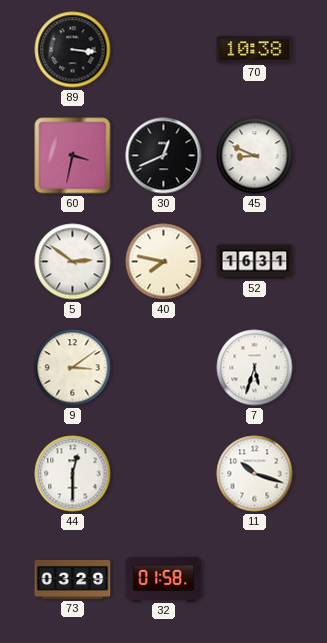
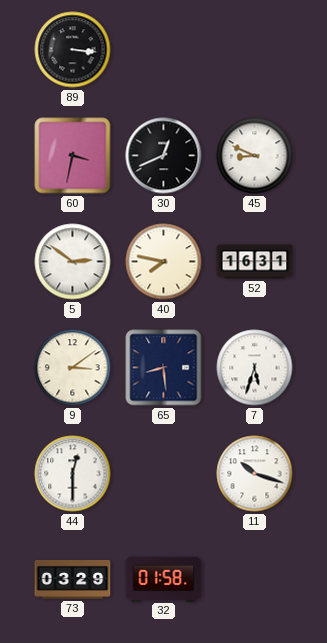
70: 10:38 -> none (255, 50)
65: none -> 8:29 (164, 368)
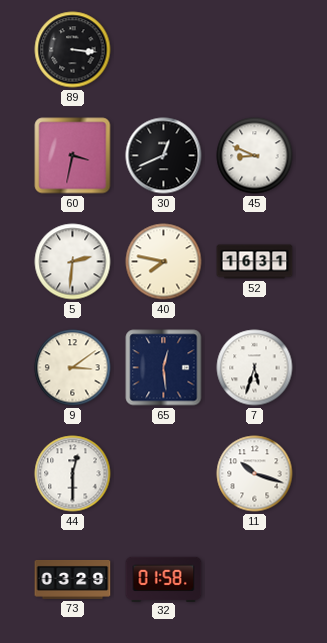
5: 2:51 -> 2:31 (73, 262)
65: 8:29 -> 12:29 (164, 368)
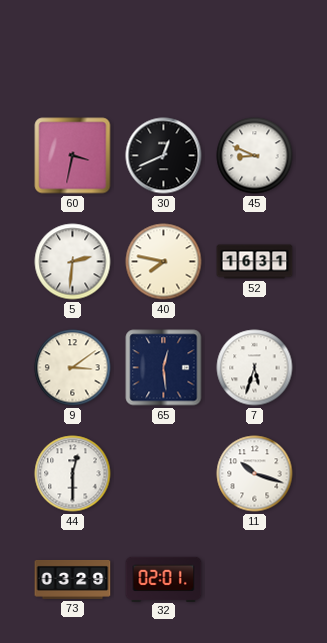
89: 3:16 -> none (73, 50)
32: 01:58 -> 02:01 (164, 579)
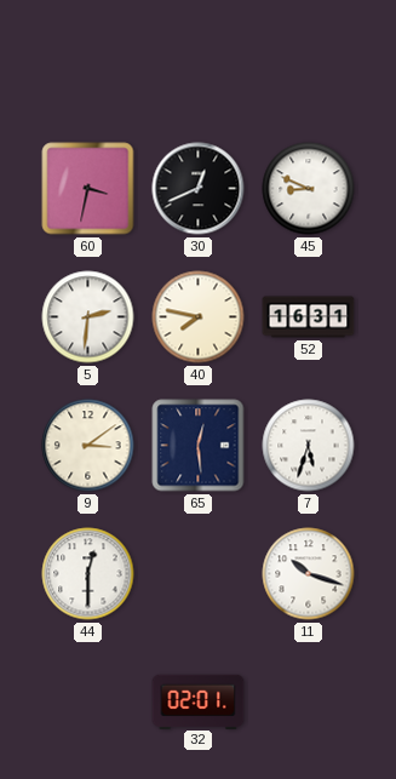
73: 03:29 -> none (73, 579)
